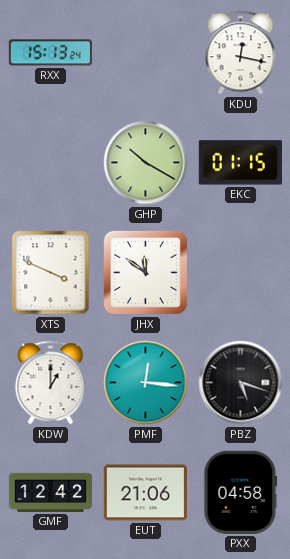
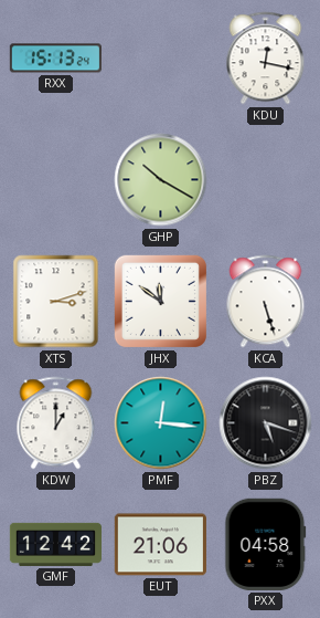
EKC: 01:15 -> none (240, 163)
XTS: 3:49 -> 3:12 (56, 302)
KCA: none -> 5:27 (266, 302)
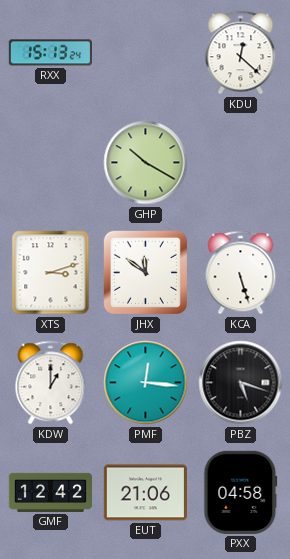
KDU: 12:17 -> 12:22 (241, 53)
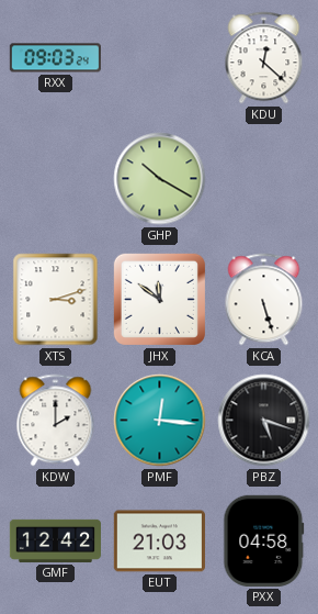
RXX: 15:13 -> 09:03 (55, 58)
KDW: 1:00 -> 2:00 (56, 421)
EUT: 21:06 -> 21:03 (159, 542)
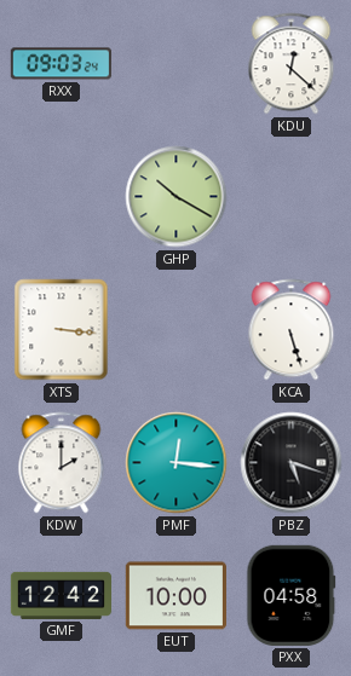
XTS: 3:12 -> 3:16 (62, 330)
JHX: 11:51 -> none (159, 299)
EUT: 21:03 -> 10:00 (175, 596)
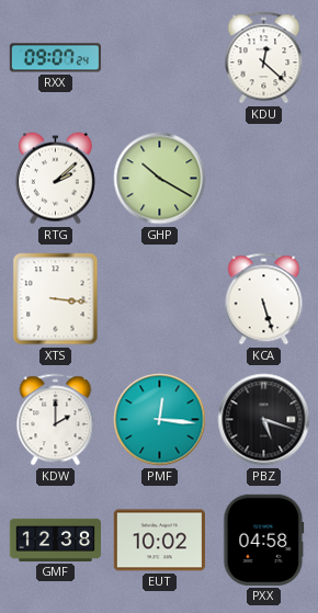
RXX: 09:03 -> 09:07 (55, 58)
RTG: none -> 2:08 (55, 179)
GMF: 12:42 -> 12:38 (55, 540)
EUT: 10:00 -> 10:02 (159, 541)
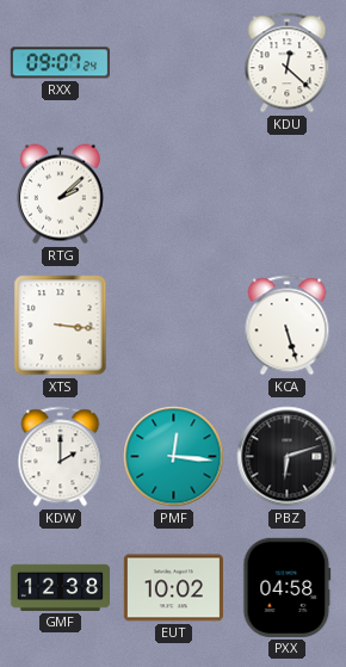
GHP: 10:20 -> none (160, 179)
PBZ: 5:18 -> 6:12 (288, 457)
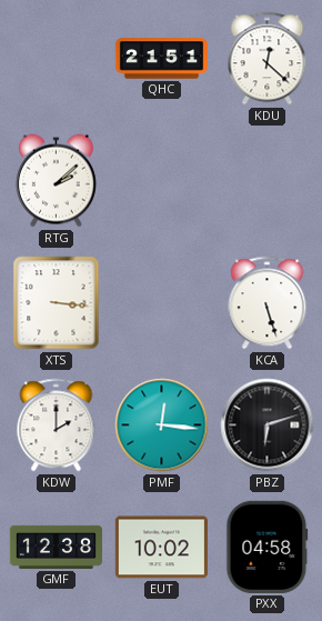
RXX: 09:07 -> none (60, 63)
QHC: none -> 21:51 (161, 59)
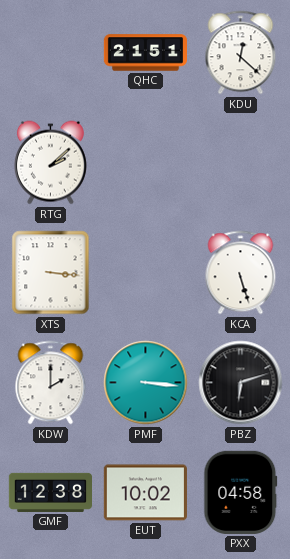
PMF: 12:16 -> 3:16 (146, 383)
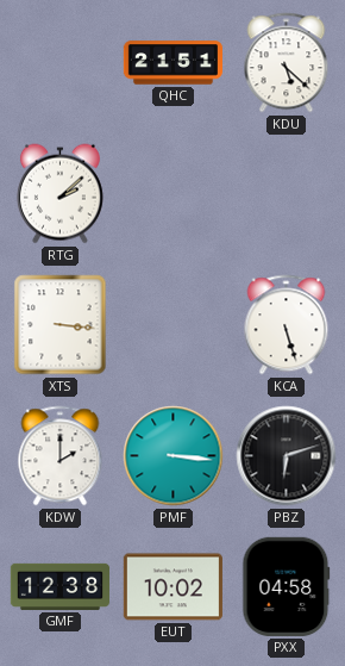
KDU: 12:22 -> 5:22 (287, 63)
